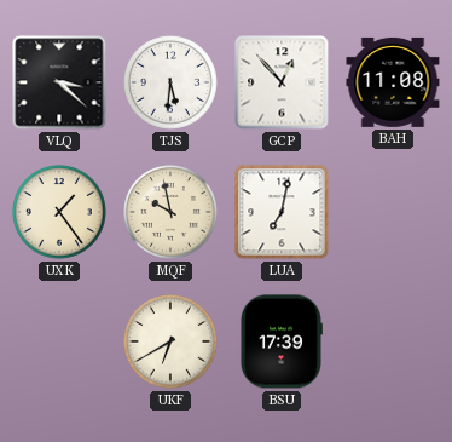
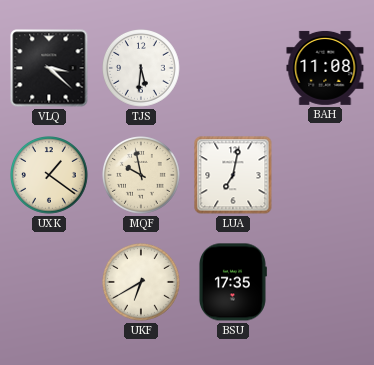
GCP: 12:53 -> none (282, 82)
UXK: 1:24 -> 1:21 (50, 176)
BSU: 17:39 -> 17:35 (233, 282)
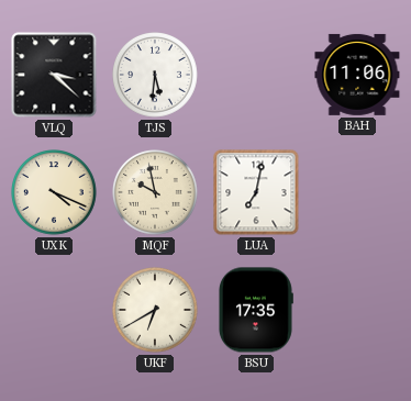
BAH: 11:08 -> 11:06 (357, 75)
UXK: 1:21 -> 4:19 (55, 193)
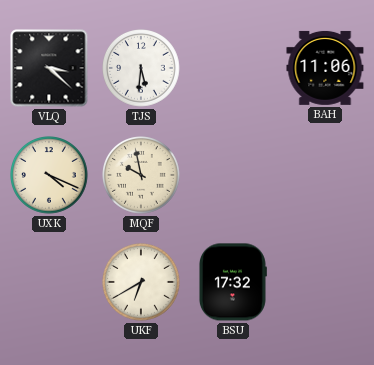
LUA: 7:02 -> none (256, 192)
BSU: 17:35 -> 17:32 (233, 282)
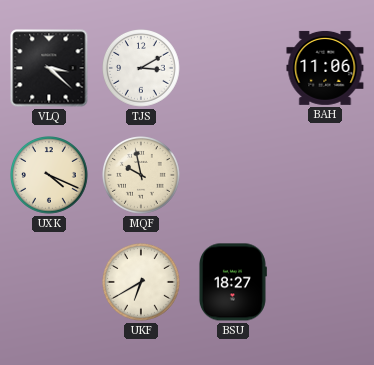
TJS: 5:31 -> 3:10 (142, 69)
BSU: 17:32 -> 18:27 (233, 282)
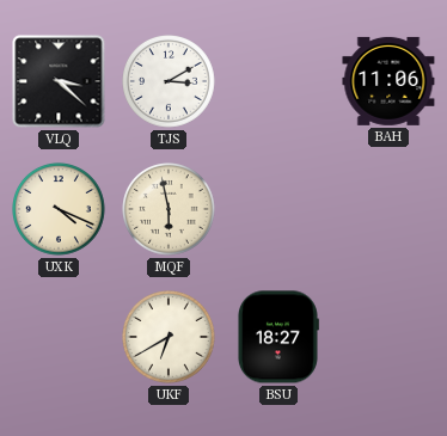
MQF: 9:58 -> 5:58 (170, 210)
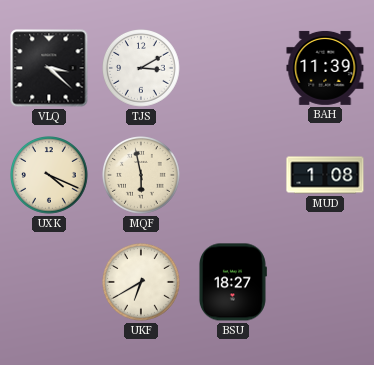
BAH: 11:06 -> 11:39 (325, 68)
MUD: none -> 1:08 (325, 175)
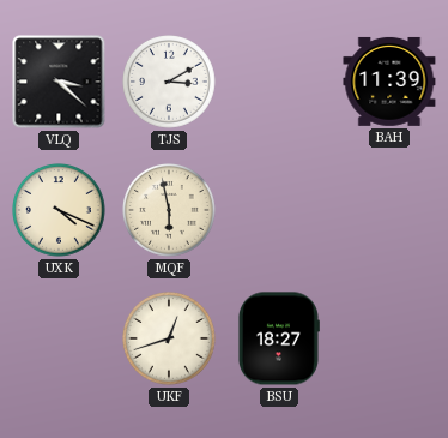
MUD: 1:08 -> none (325, 175)
UKF: 6:40 -> 12:42 (170, 340)
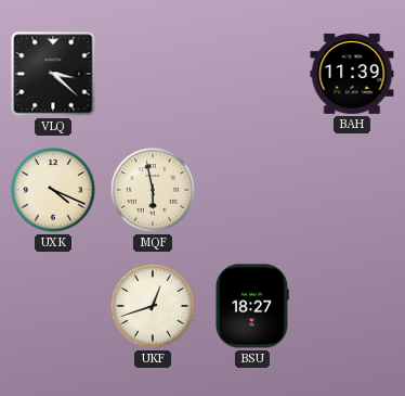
TJS: 3:10 -> none (170, 83)
